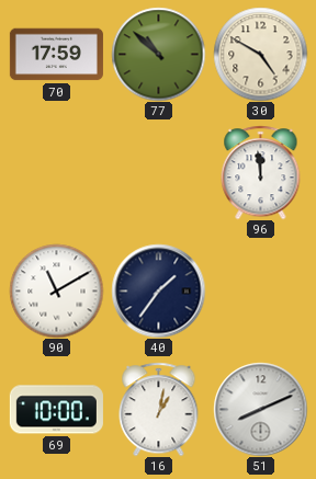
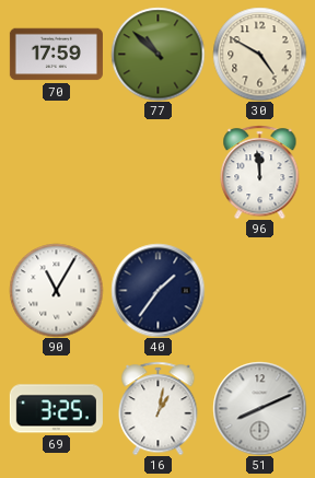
90: 11:10 -> 11:05 (56, 290)
69: 10:00 -> 3:25 (56, 409)
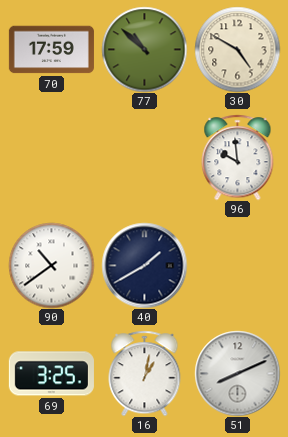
96: 11:59 -> 9:59 (238, 157)
90: 11:05 -> 10:39 (51, 265)
40: 1:36 -> 1:40 (144, 265)
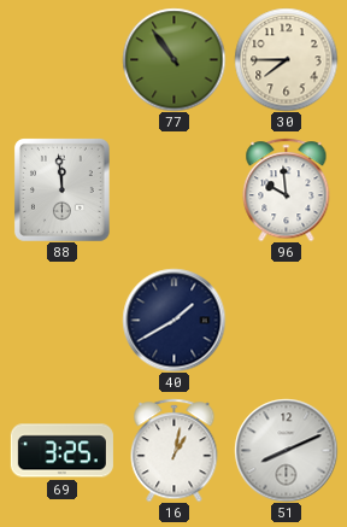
70: 17:59 -> none (51, 50)
77: 10:52 -> 10:54 (173, 59)
30: 4:50 -> 7:45 (286, 59)
88: none -> 11:59 (63, 191)
90: 10:39 -> none (51, 265)
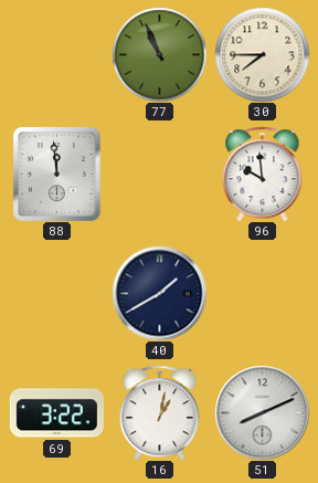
77: 10:54 -> 10:56 (159, 54)
69: 3:25 -> 3:22 (56, 413)
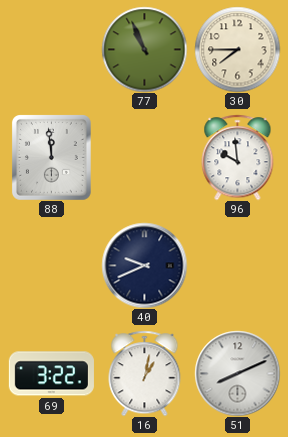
40: 1:40 -> 9:41 (144, 265)
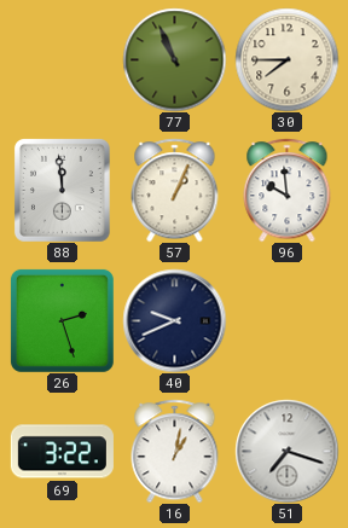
57: none -> 1:04 (175, 190)
26: none -> 2:27 (62, 320)
51: 8:11 -> 7:18 (286, 451)
